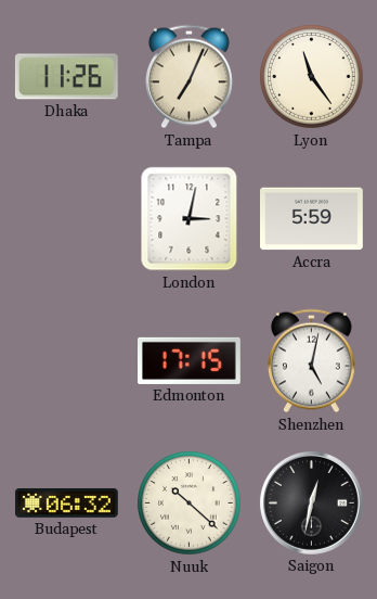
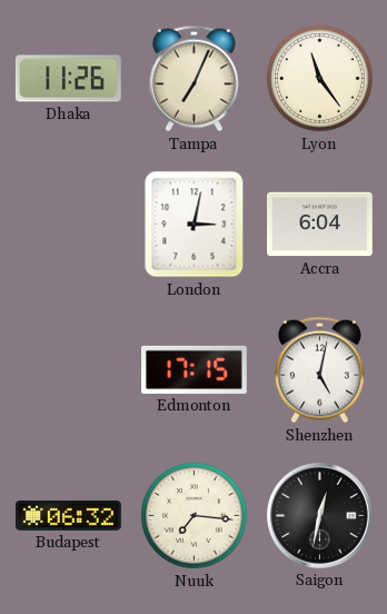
Accra: 5:59 -> 6:04 (320, 225)
Nuuk: 10:22 -> 7:16 (195, 516)
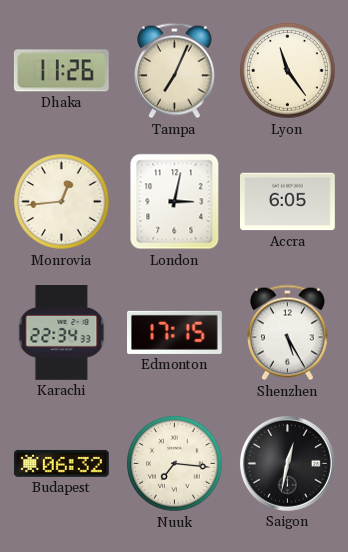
Monrovia: none -> 12:44 (62, 202)
Accra: 6:04 -> 6:05 (288, 202)
Karachi: none -> 22:34 (62, 333)
Shenzhen: 5:02 -> 5:25 (287, 333)
